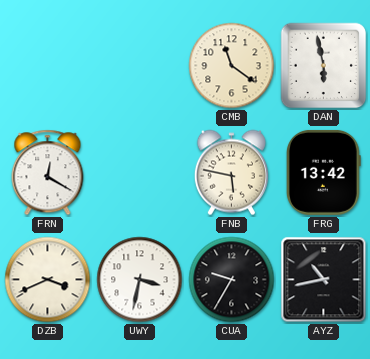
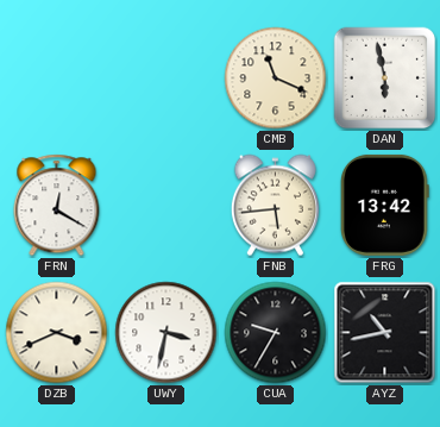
CMB: 11:21 -> 11:19 (276, 79)
FNB: 5:47 -> 5:44 (275, 206)
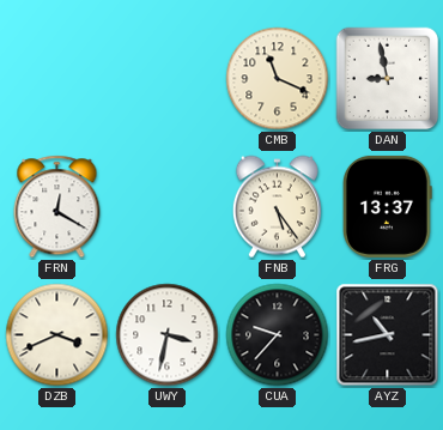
DAN: 5:58 -> 8:58 (388, 79)
FNB: 5:44 -> 5:24 (277, 207)
FRG: 13:42 -> 13:37 (387, 206)
CUA: 9:35 -> 9:37 (278, 335)
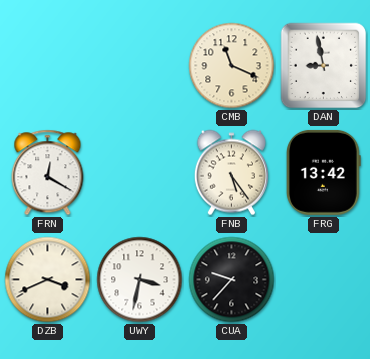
FRG: 13:37 -> 13:42 (323, 172)
AYZ: 10:43 -> none (388, 335)
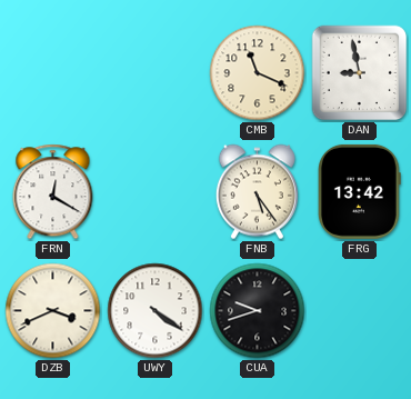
UWY: 3:32 -> 4:21 (156, 311)
CUA: 9:37 -> 9:42 (258, 311)
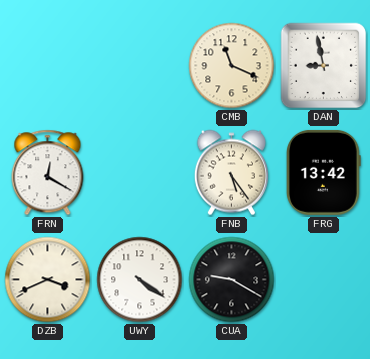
CUA: 9:42 -> 9:20 (232, 280)
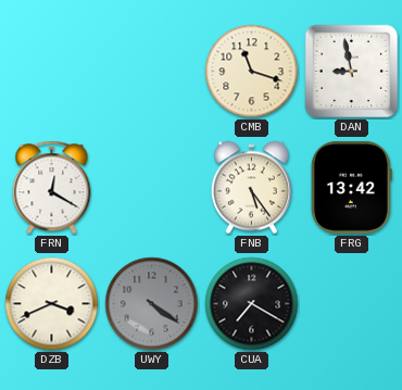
CMB: 11:19 -> 11:18 (252, 72)
UWY dial: white -> grey (152, 304)
CUA: 9:20 -> 7:20 (252, 304)
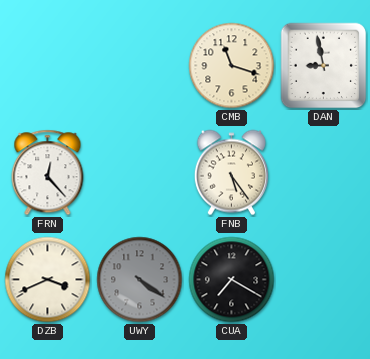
FRN: 12:20 -> 12:23 (48, 173)
FRG: 13:42 -> none (351, 187)
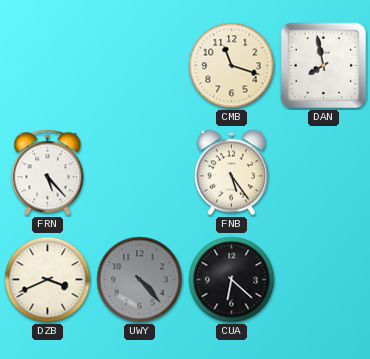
DAN: 8:58 -> 7:58 (324, 66)
FRN: 12:23 -> 5:23 (48, 173)
UWY: 4:21 -> 4:23 (140, 280)
CUA: 7:20 -> 6:22 (232, 280)
